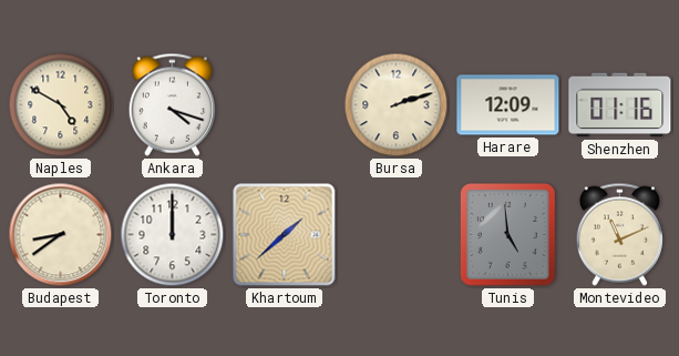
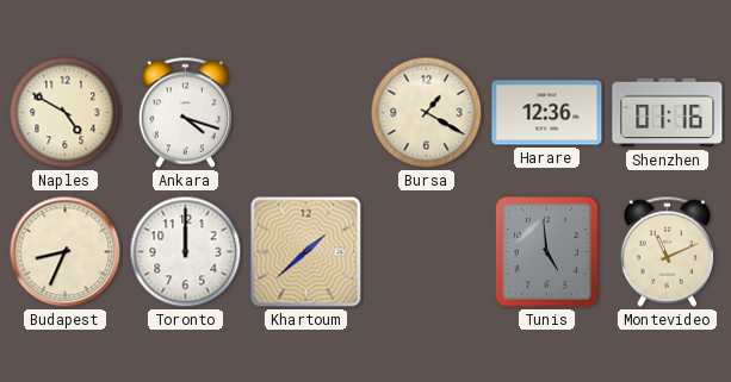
Bursa: 2:12 -> 1:20 (427, 113)
Harare: 12:09 -> 12:36 (547, 113)
Budapest: 8:39 -> 8:34 (66, 252)
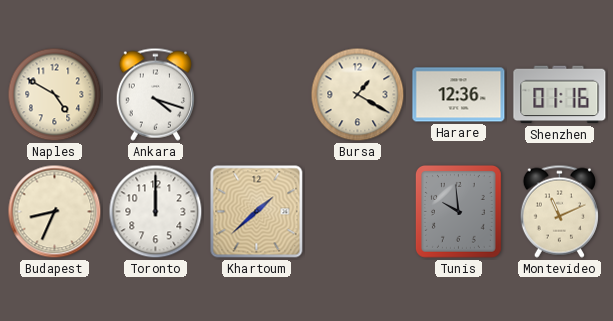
Tunis: 4:59 -> 9:59 (458, 211)
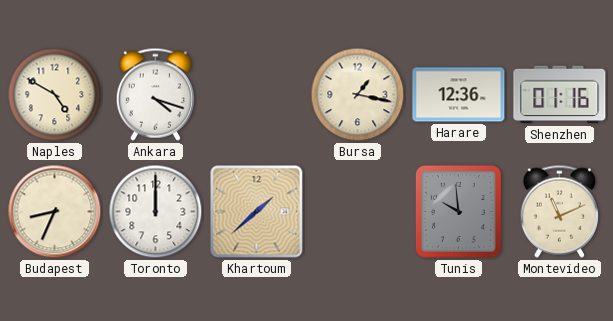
Bursa: 1:20 -> 1:17 (358, 95)
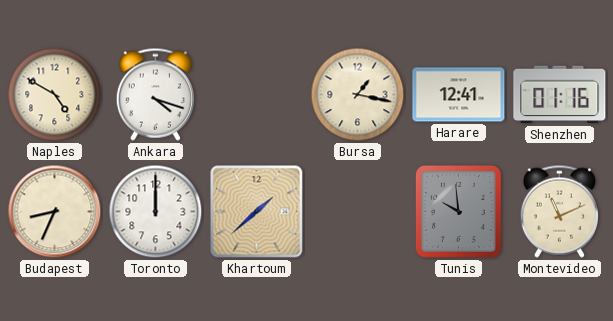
Harare: 12:36 -> 12:41 (459, 95)
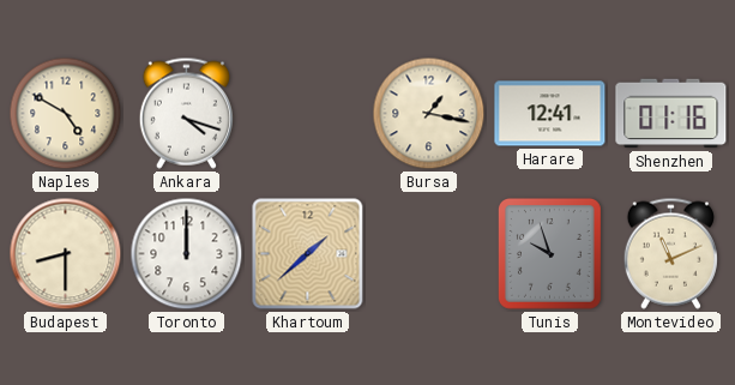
Budapest: 8:34 -> 8:30 (66, 254)
Tunis: 9:59 -> 9:57 (549, 253)
